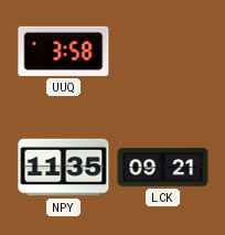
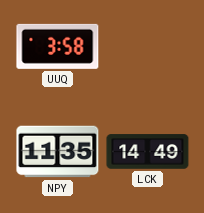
LCK: 09:21 -> 14:49 (148, 152)
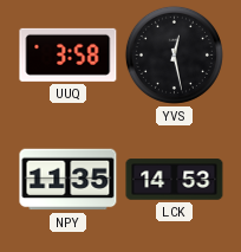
YVS: none -> 12:28 (174, 54)
LCK: 14:49 -> 14:53 (175, 180)
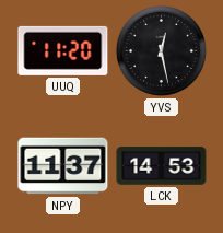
UUQ: 3:58 -> 11:20 (63, 50)
NPY: 11:35 -> 11:37 (63, 166)
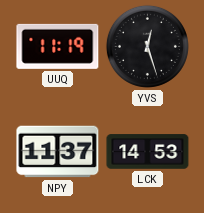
UUQ: 11:20 -> 11:19 (58, 46)
YVS: 12:28 -> 12:27 (147, 46)
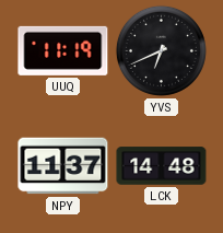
YVS: 12:27 -> 6:41 (161, 50)
LCK: 14:53 -> 14:48 (162, 166)
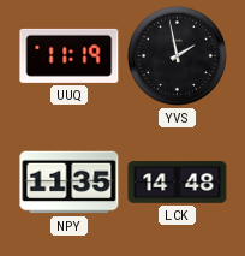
YVS: 6:41 -> 1:58 (177, 55)
NPY: 11:37 -> 11:35 (70, 183)
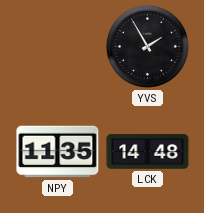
UUQ: 11:19 -> none (70, 55)
YVS: 1:58 -> 1:55 (147, 46)
